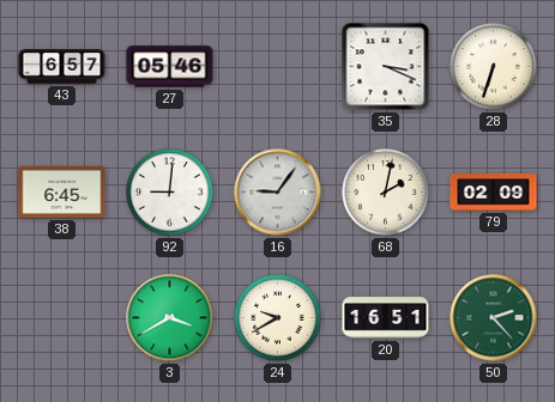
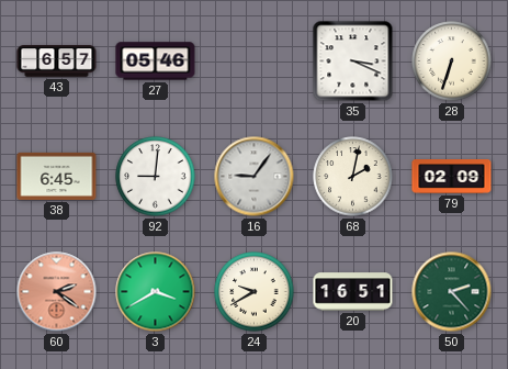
60: none -> 2:21 (57, 292)
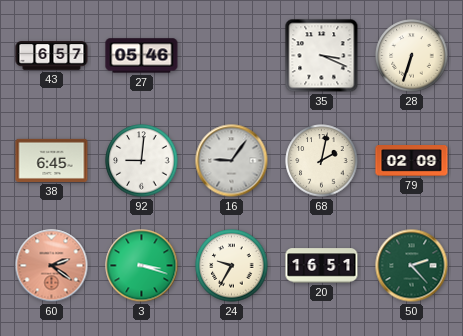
3: 3:40 -> 3:18 (142, 266)
24: 9:40 -> 9:35 (232, 266)
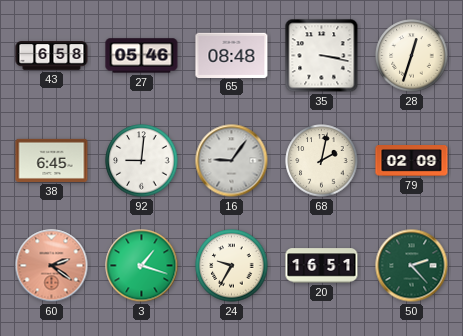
43: 6:57 -> 6:58 (52, 56)
65: none -> 08:48 (232, 55)
35: 3:19 -> 3:17 (322, 56)
28: 6:33 -> 12:33 (412, 56)
3: 3:18 -> 1:18 (142, 266)
